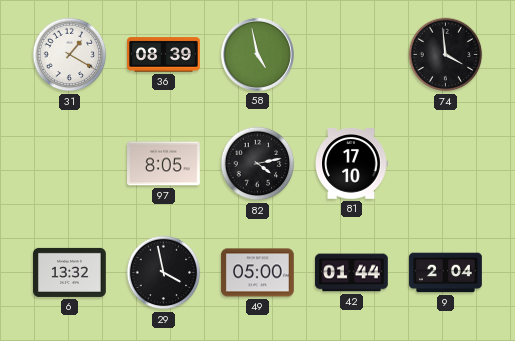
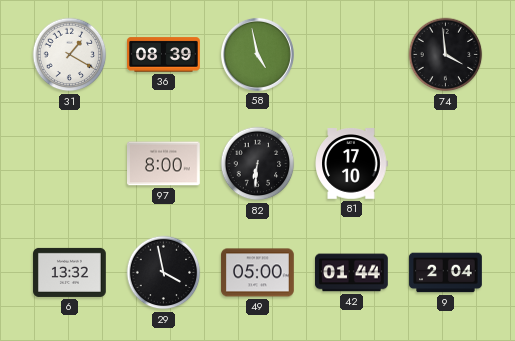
97: 8:05 -> 8:00 (164, 164)
82: 4:13 -> 6:31 (258, 164)
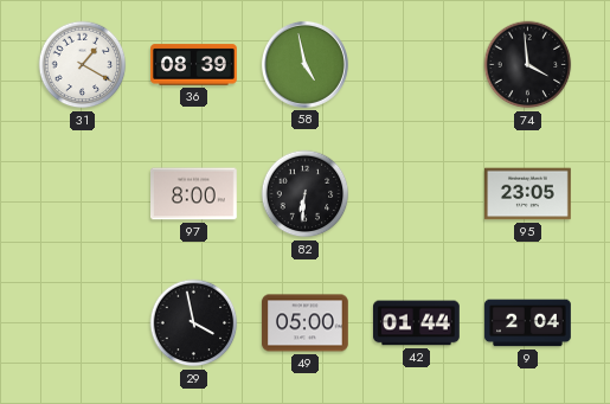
81: 17:10 -> none (351, 164)
95: none -> 23:05 (528, 194)
6: 13:32 -> none (70, 272)
